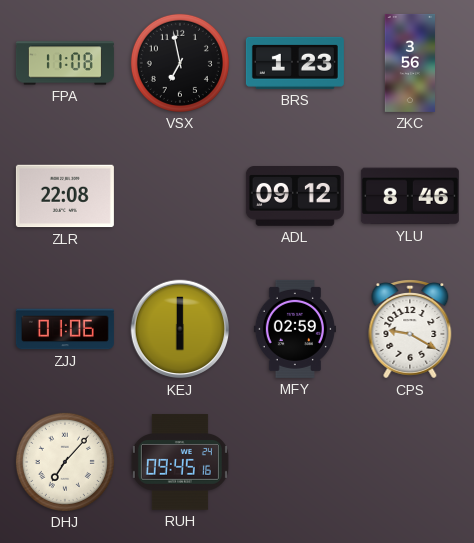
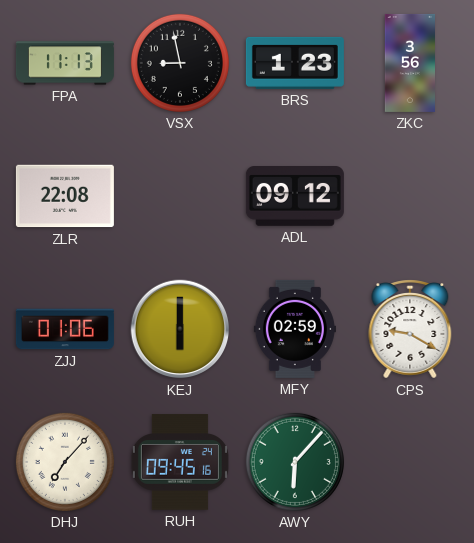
FPA: 11:08 -> 11:13 (65, 63)
VSX: 6:58 -> 8:58 (180, 63)
YLU: 8:46 -> none (410, 196)
AWY: none -> 6:07 (295, 462)
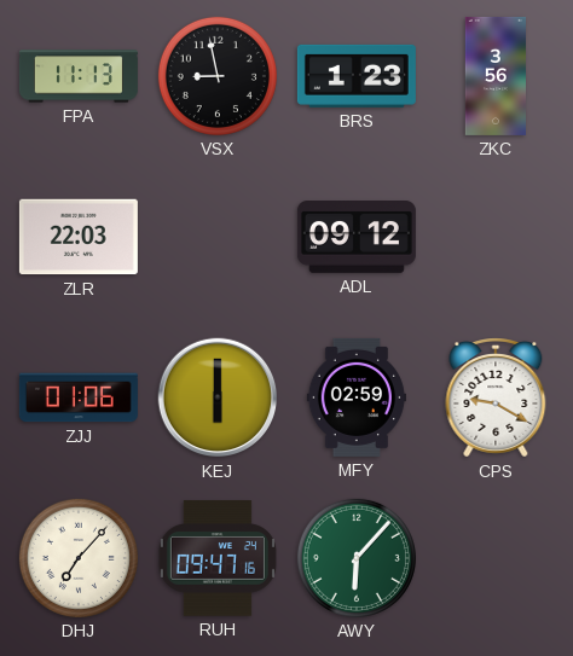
ZLR: 22:08 -> 22:03 (79, 237)
RUH: 09:45 -> 09:47 (218, 558)
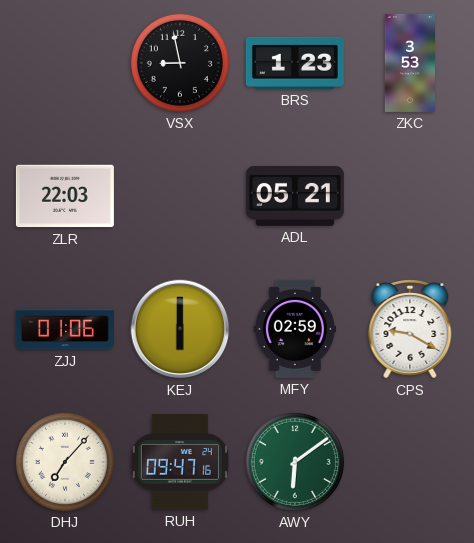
FPA: 11:13 -> none (79, 76)
ZKC: 3:56 -> 3:53 (409, 63)
ADL: 09:12 -> 05:21 (295, 197)
AWY: 6:07 -> 6:09 (295, 462)
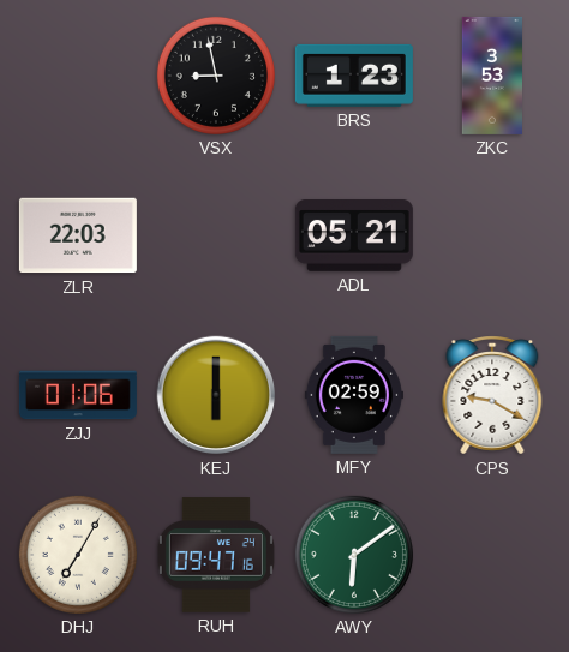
DHJ: 7:07 -> 7:05 (78, 555)
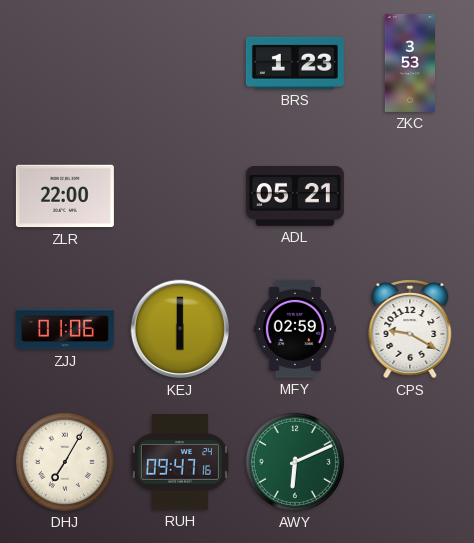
VSX: 8:58 -> none (216, 76)
ZLR: 22:03 -> 22:00 (65, 196)
AWY: 6:09 -> 6:11 (295, 462)
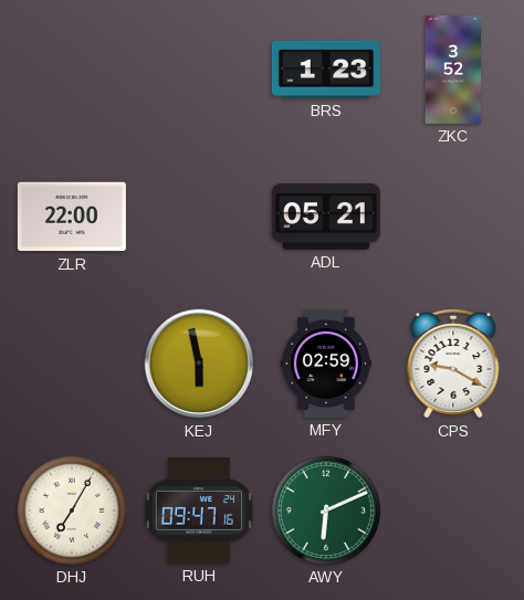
ZKC: 3:53 -> 3:52 (452, 70)
ZJJ: 01:06 -> none (65, 329)
KEJ: 6:00 -> 5:58 (199, 364)
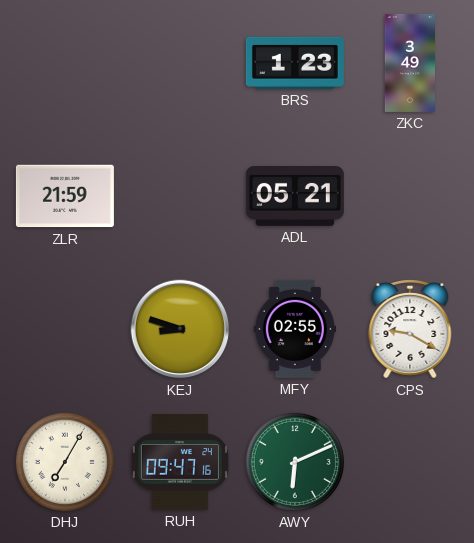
ZKC: 3:52 -> 3:49 (409, 63)
ZLR: 22:00 -> 21:59 (65, 196)
KEJ: 5:58 -> 8:48 (180, 329)
MFY: 02:59 -> 02:55 (295, 329)
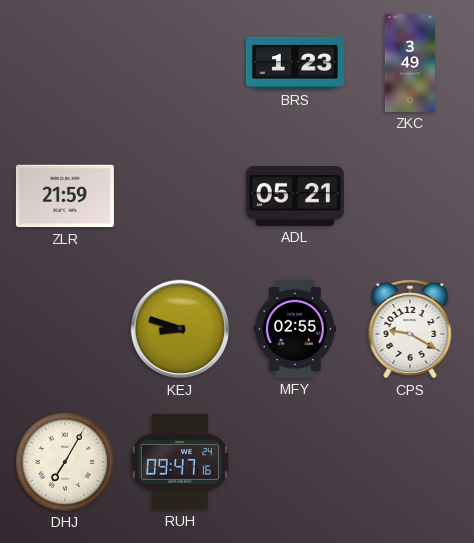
AWY: 6:11 -> none (295, 462)
